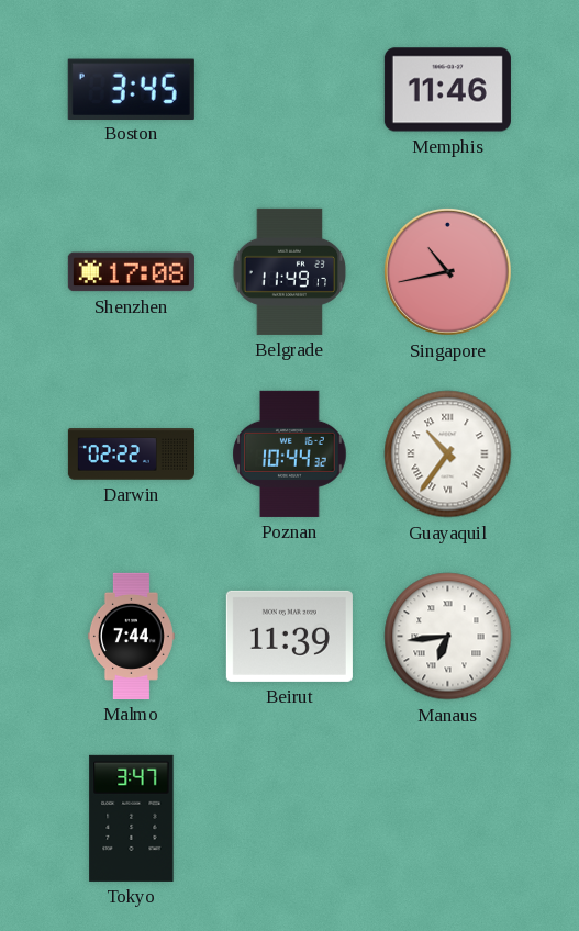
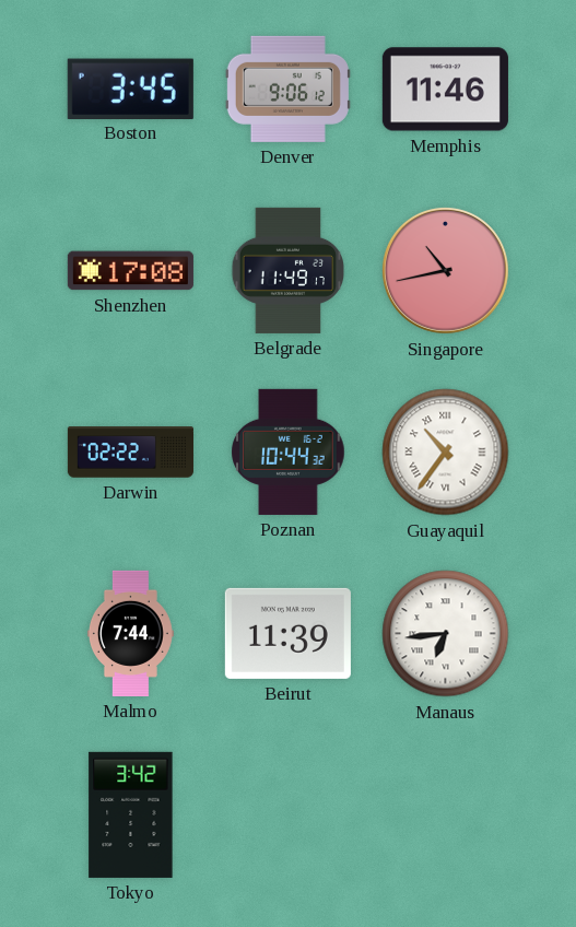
Denver: none -> 9:06 (287, 89)
Tokyo: 3:47 -> 3:42 (131, 814)
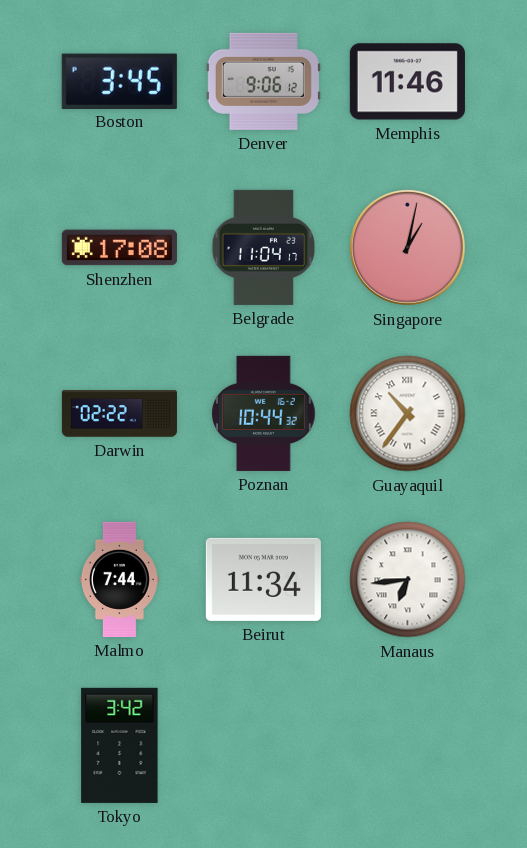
Belgrade: 11:49 -> 11:04 (264, 247)
Singapore: 10:43 -> 1:02 (407, 247)
Beirut: 11:39 -> 11:34 (263, 579)
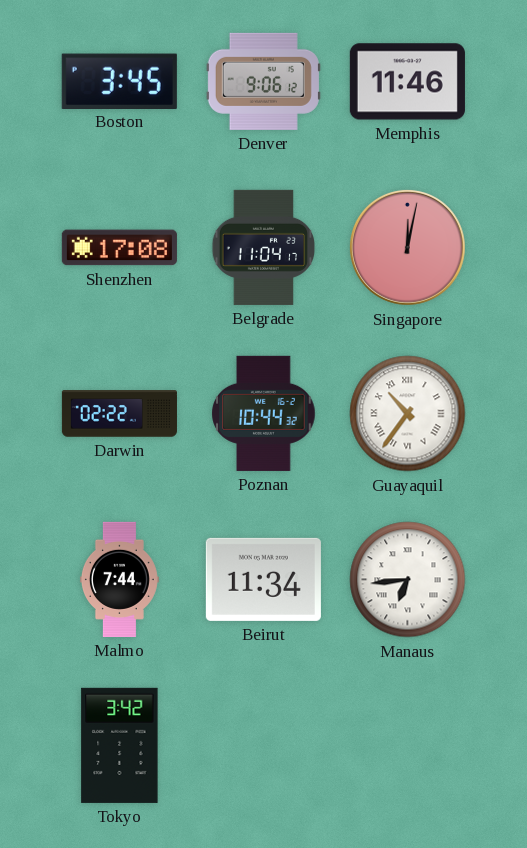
Singapore: 1:02 -> 12:02 (407, 247)
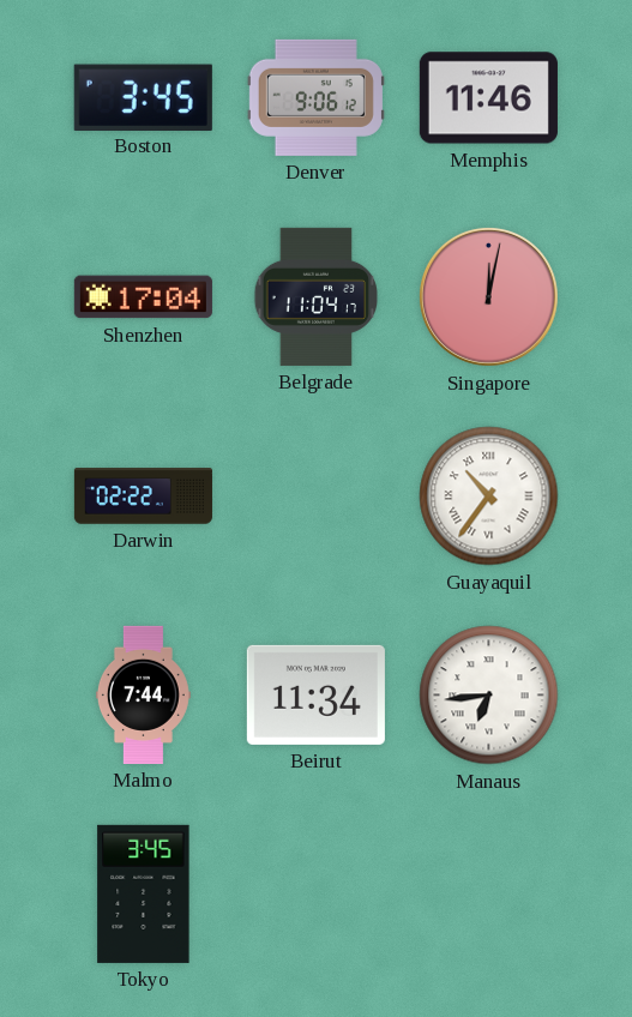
Shenzhen: 17:08 -> 17:04 (143, 297)
Poznan: 10:44 -> none (264, 413)
Tokyo: 3:42 -> 3:45 (144, 893)
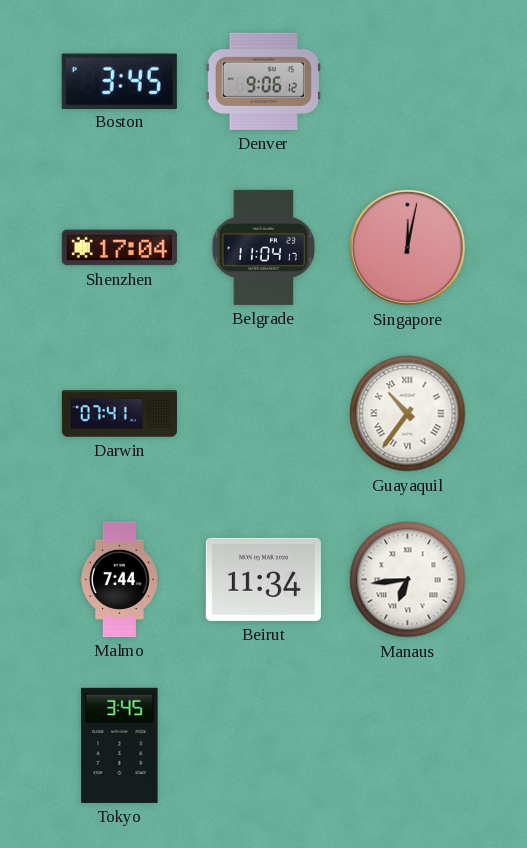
Memphis: 11:46 -> none (488, 98)
Darwin: 02:22 -> 07:41 (119, 414)
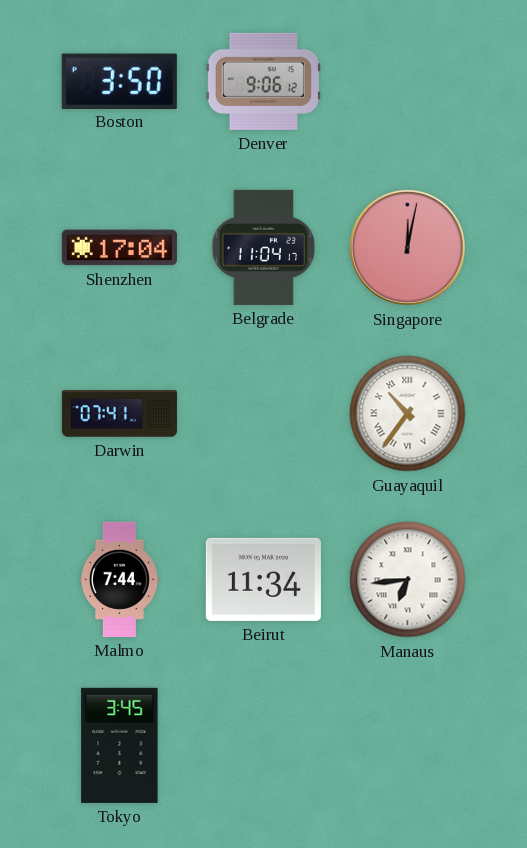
Boston: 3:45 -> 3:50 (119, 81)
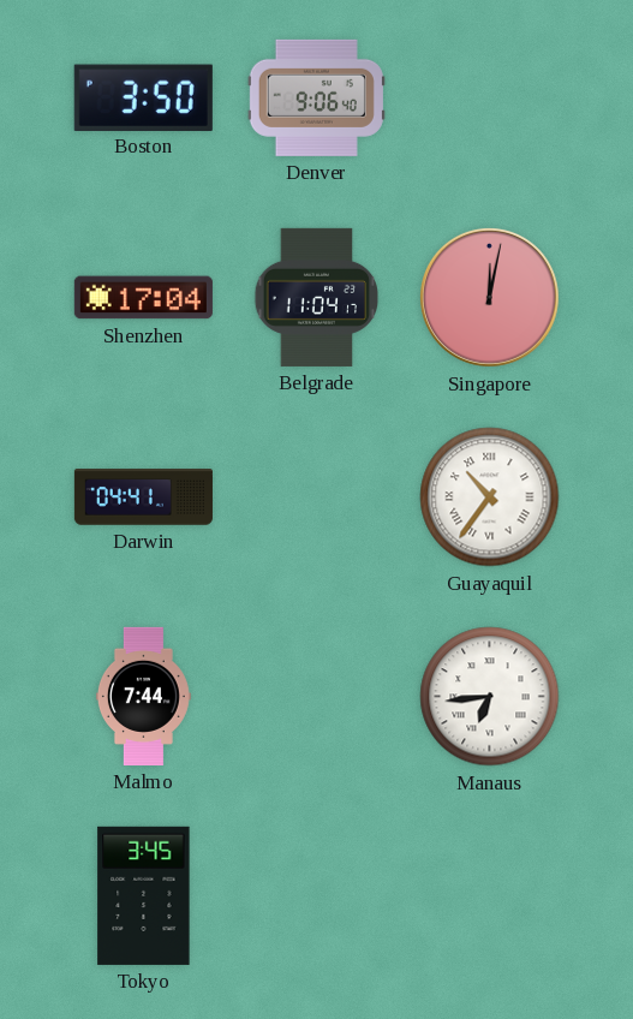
Denver: 9:06:12 -> 9:06:40 (316, 97)
Darwin: 07:41 -> 04:41 (143, 497)
Beirut: 11:34 -> none (263, 579)
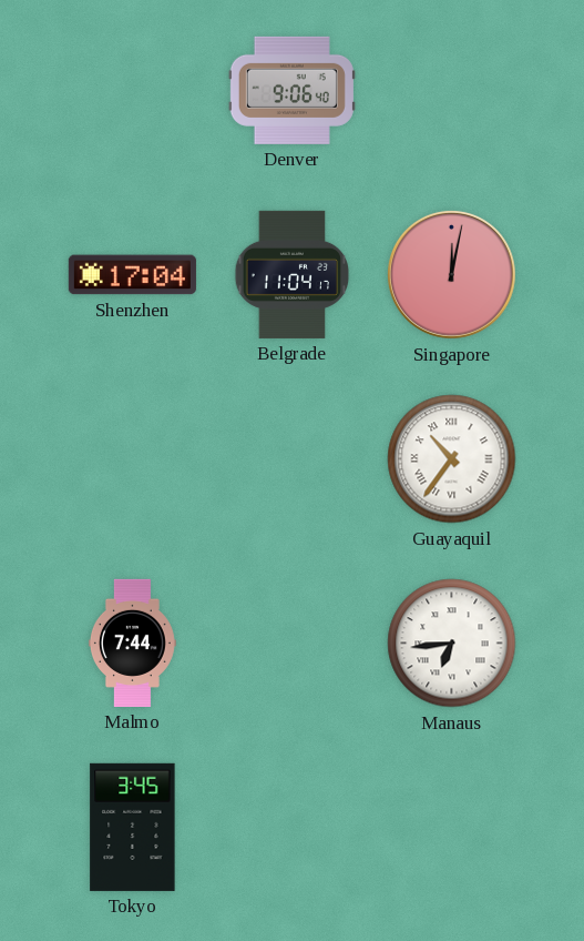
Boston: 3:50 -> none (143, 97)
Darwin: 04:41 -> none (143, 497)
